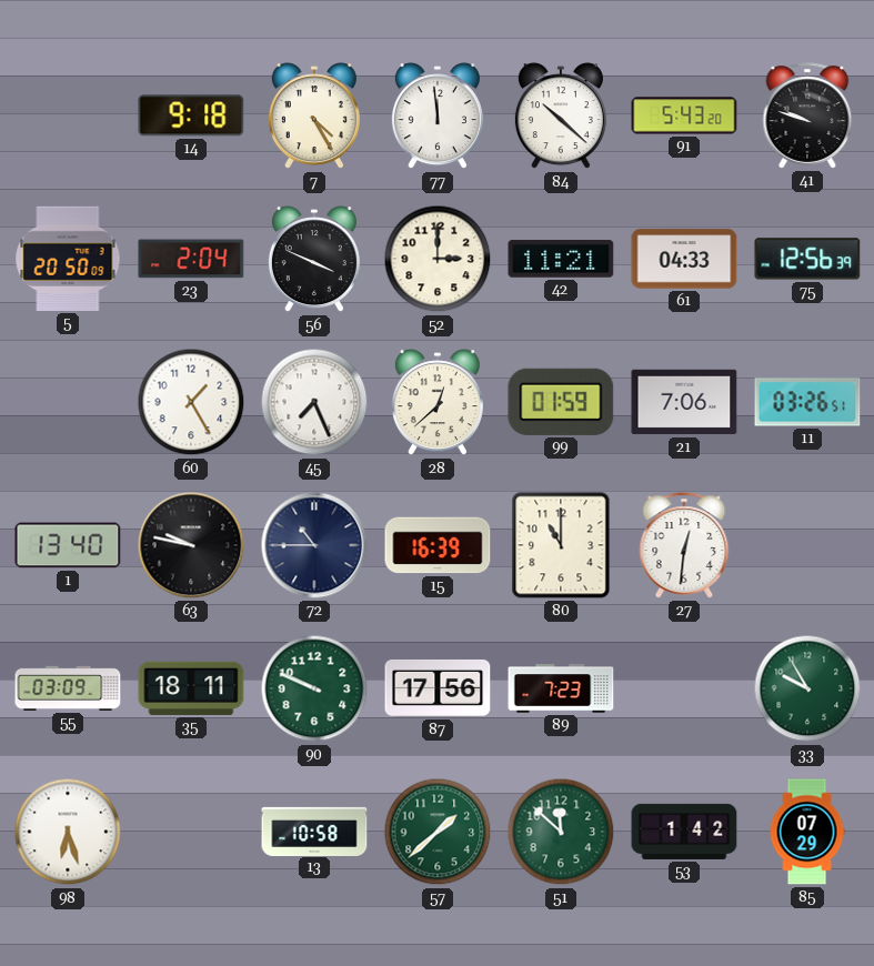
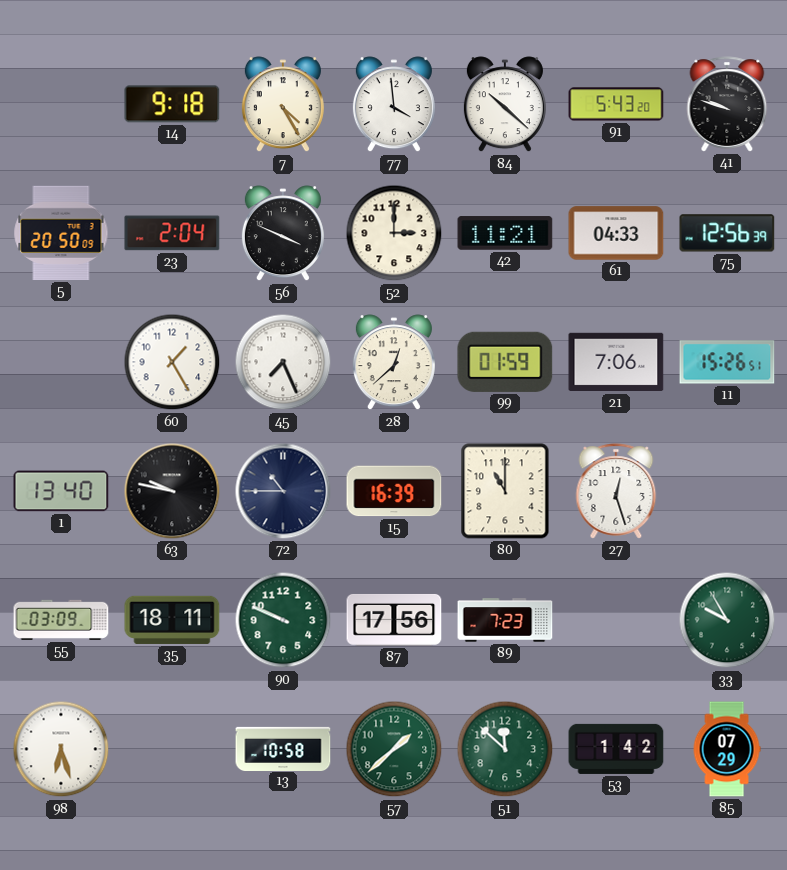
77: 11:59 -> 3:59 (394, 105)
11: 03:26 -> 15:26 (727, 362)
27: 12:31 -> 12:27 (616, 491)
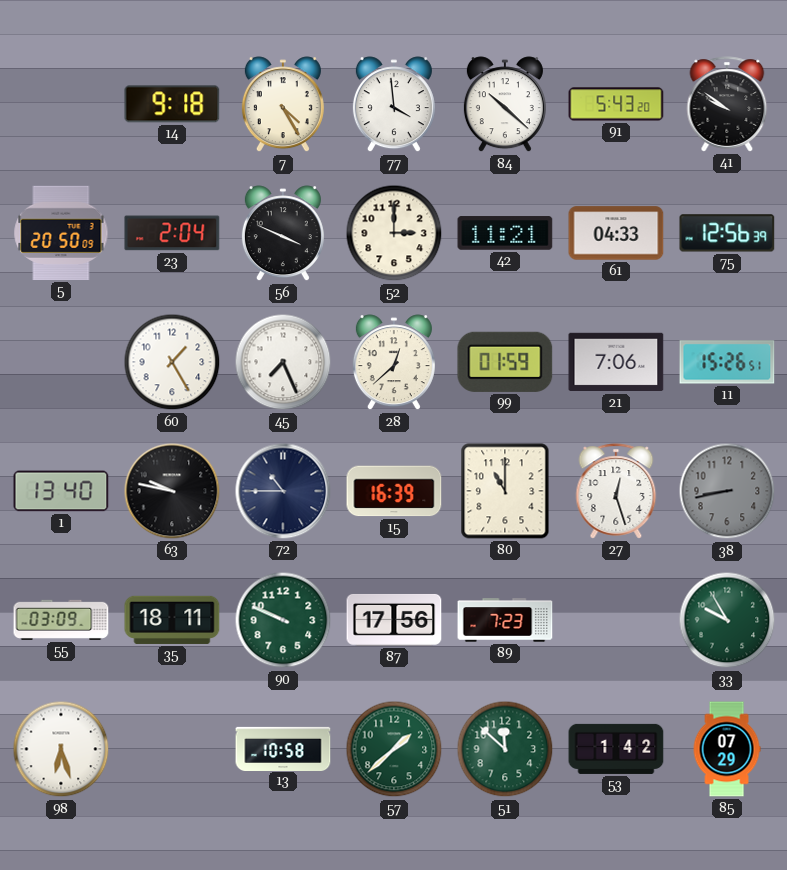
41: 9:48 -> 9:51 (727, 104)
38: none -> 8:43 (727, 491)
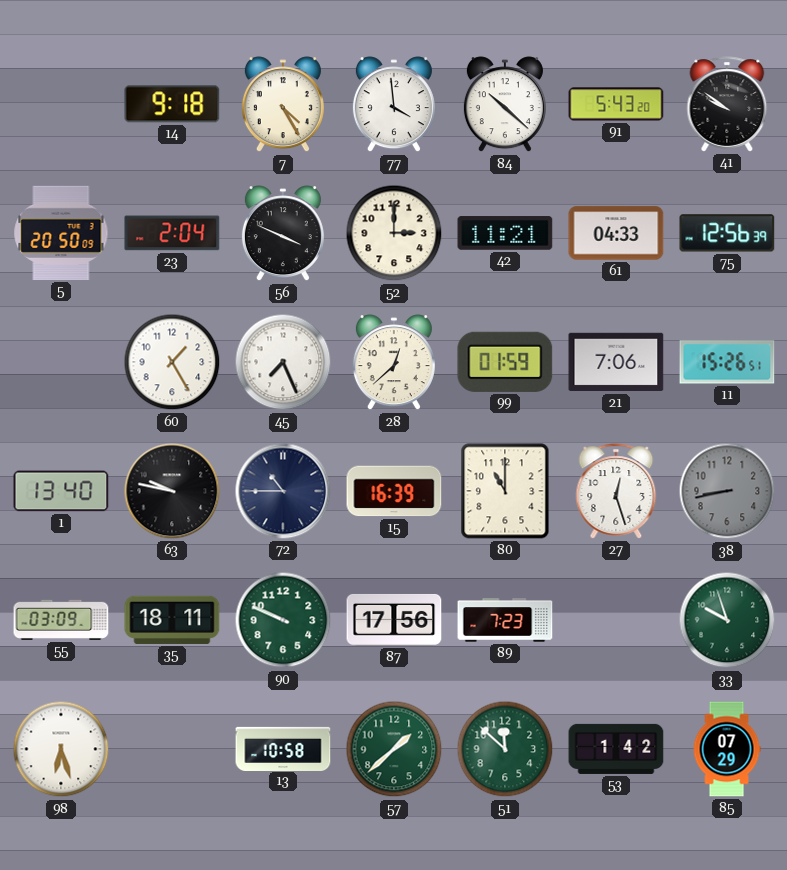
33: 9:55 -> 9:57 (727, 620)
